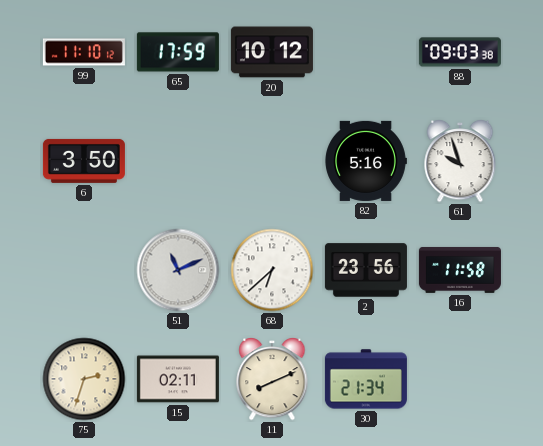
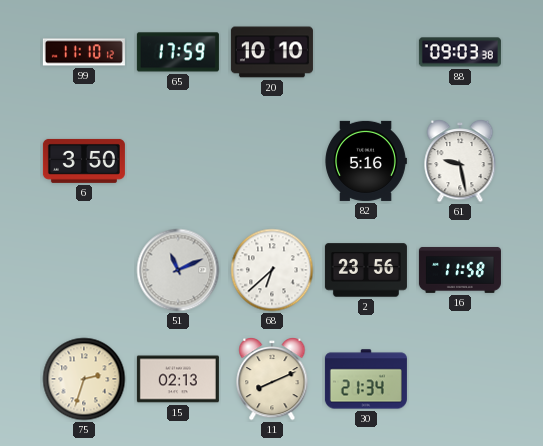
20: 10:12 -> 10:10 (272, 52)
61: 9:57 -> 9:28 (460, 162)
15: 02:11 -> 02:13 (178, 379)
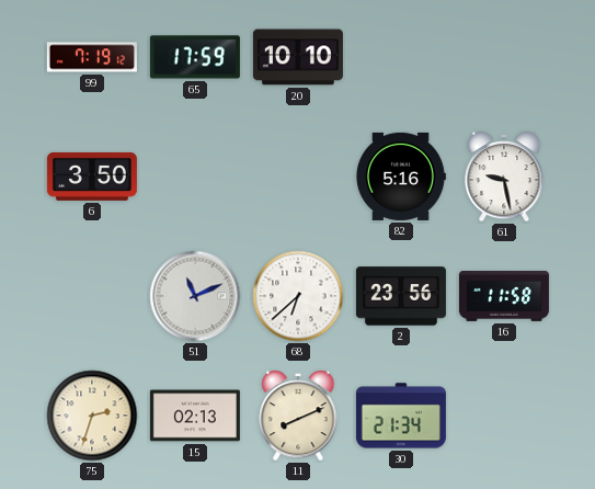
99: 11:10 -> 7:19 (92, 57)
88: 09:03 -> none (460, 52)
